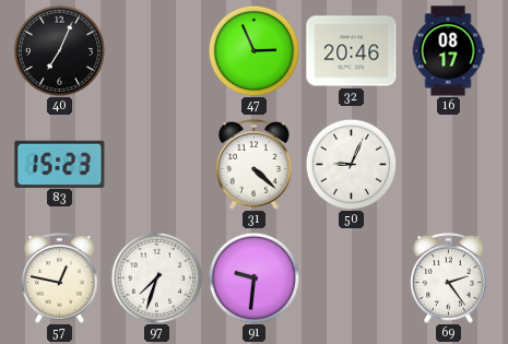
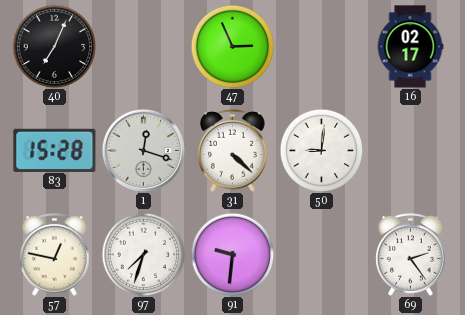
32: 20:46 -> none (352, 51)
16: 08:17 -> 02:17 (410, 47)
83: 15:23 -> 15:28 (55, 150)
1: none -> 12:18 (143, 150)
50: 9:04 -> 9:01 (321, 150)
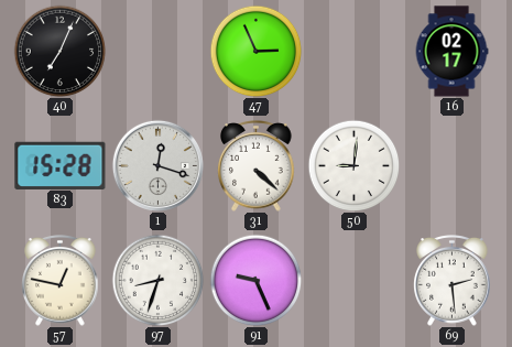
97: 7:33 -> 8:33 (157, 280)
91: 9:31 -> 9:26 (255, 280)
69: 2:24 -> 2:29 (453, 281)
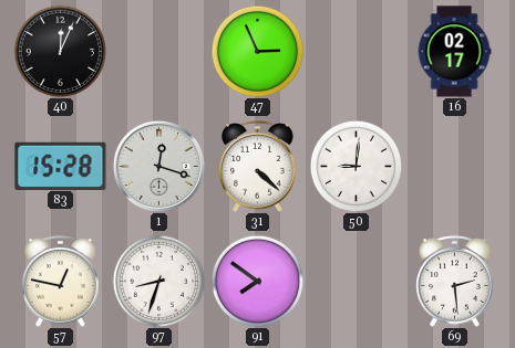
40: 7:04 -> 12:04 (60, 51)
91: 9:26 -> 7:51 (257, 281)
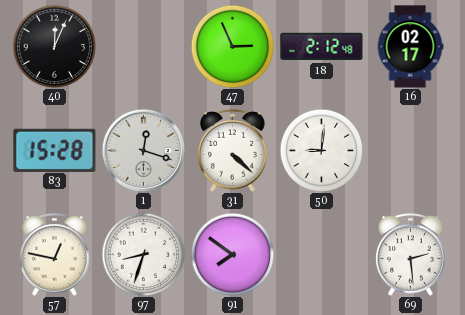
18: none -> 2:12 (322, 47)
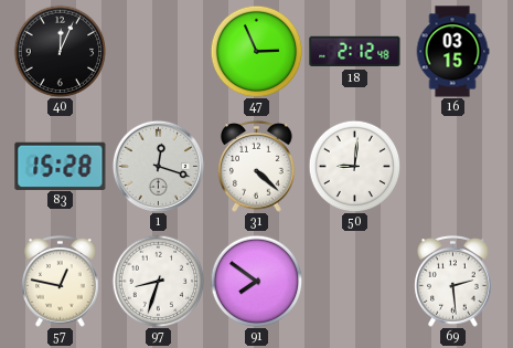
16: 02:17 -> 03:15 (452, 52)
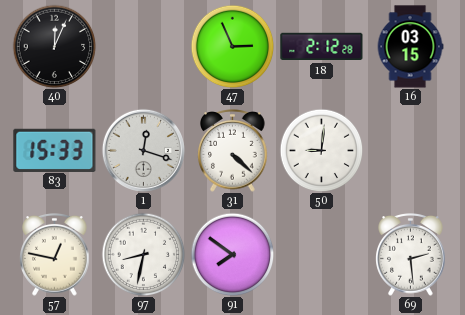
18: 2:12:48 -> 2:12:28 (322, 47)
83: 15:28 -> 15:33 (55, 150)
97: 8:33 -> 8:32 (143, 254)
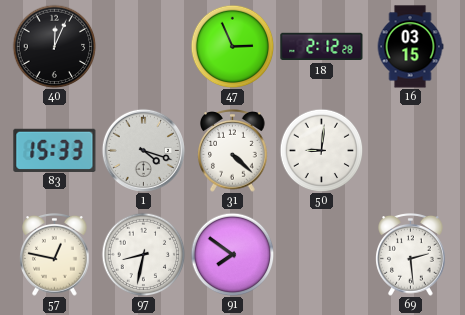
1: 12:18 -> 4:18 (143, 150)
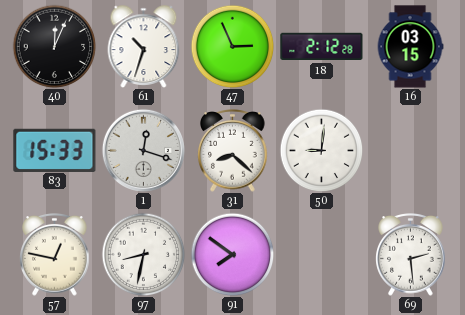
61: none -> 10:33 (144, 47)
1: 4:18 -> 12:18 (143, 150)
31: 4:22 -> 8:22 (233, 151)
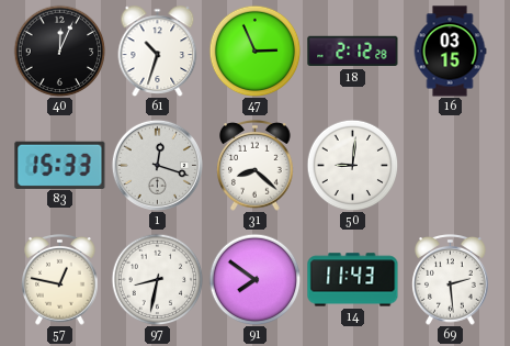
14: none -> 11:43 (353, 280)
